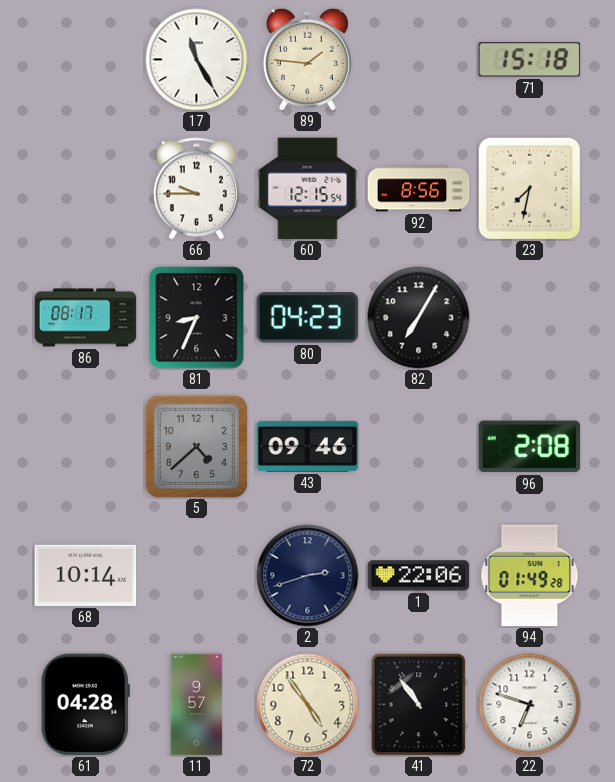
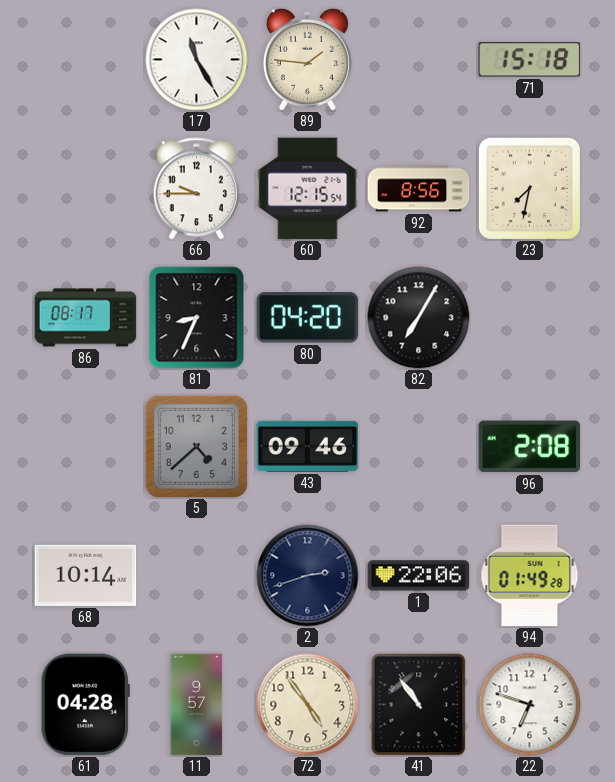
80: 04:23 -> 04:20 (308, 318)
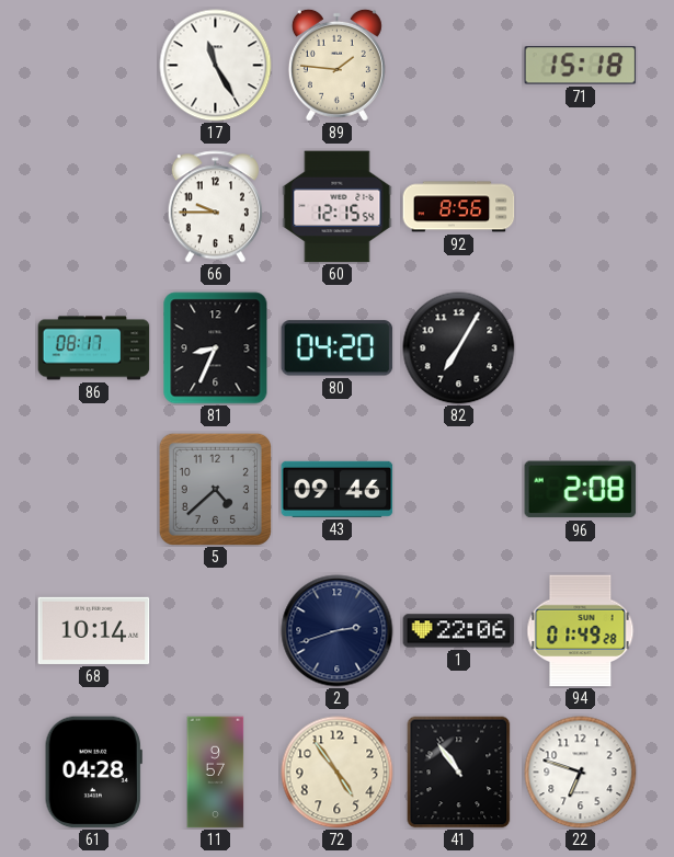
23: 7:32 -> none (529, 188)
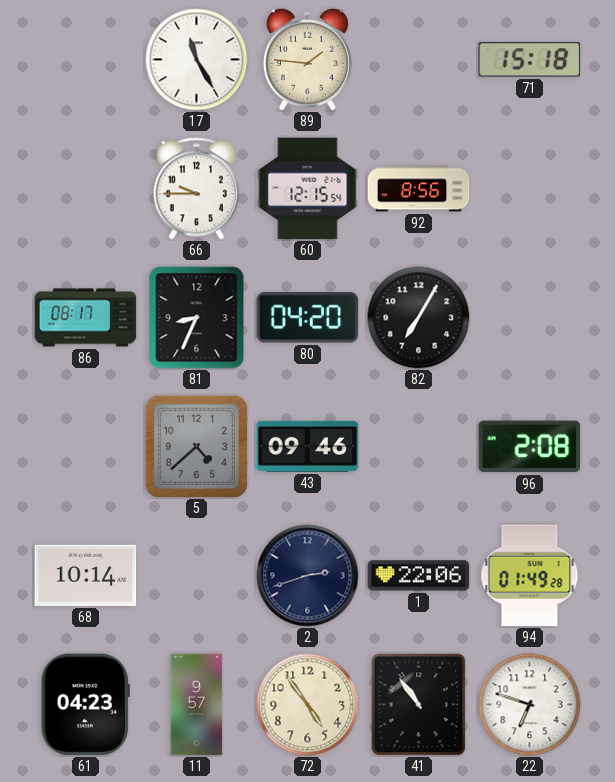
61: 04:28 -> 04:23 (85, 705)
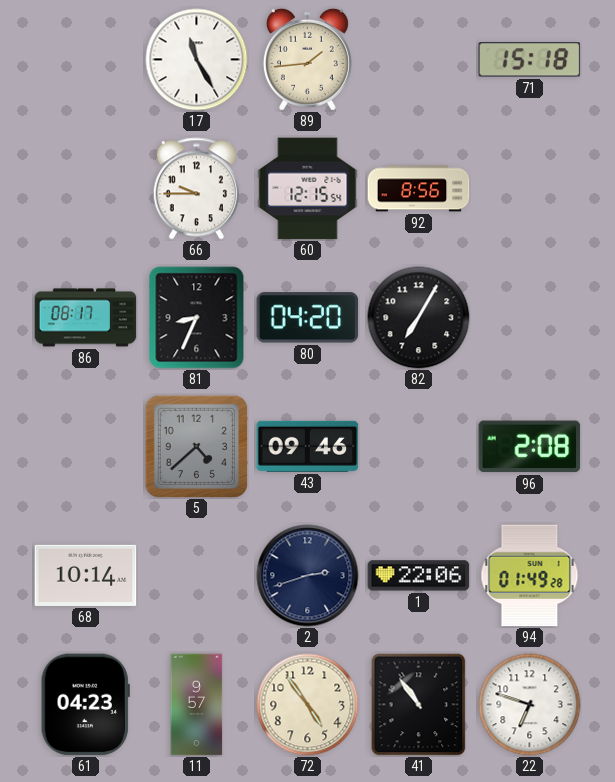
89: 1:46 -> 1:44 (307, 59)
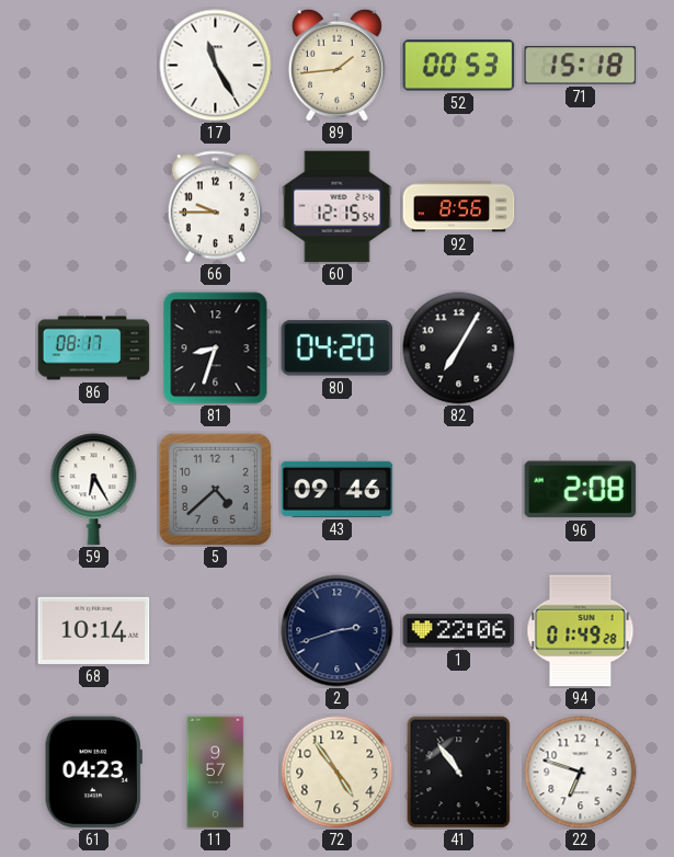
52: none -> 00:53 (459, 66)
81: 8:34 -> 8:33 (216, 348)
59: none -> 6:25 (94, 490)
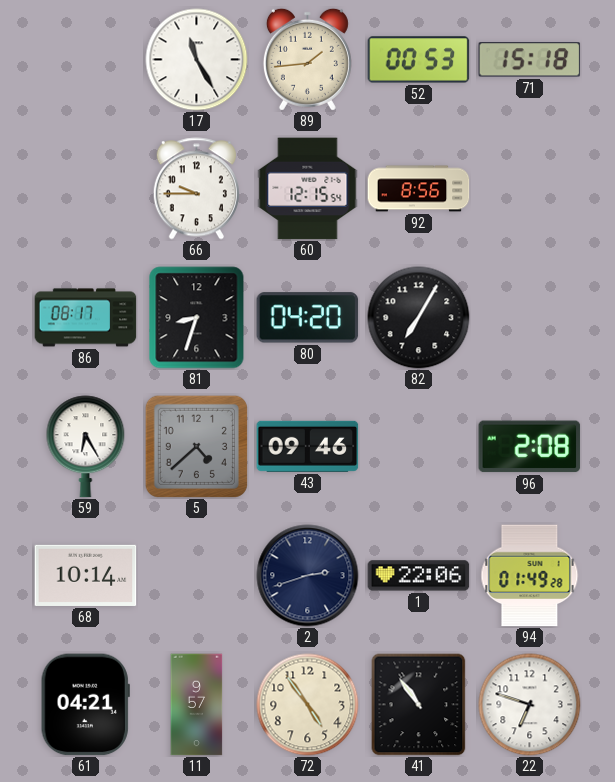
61: 04:23 -> 04:21 (85, 705)
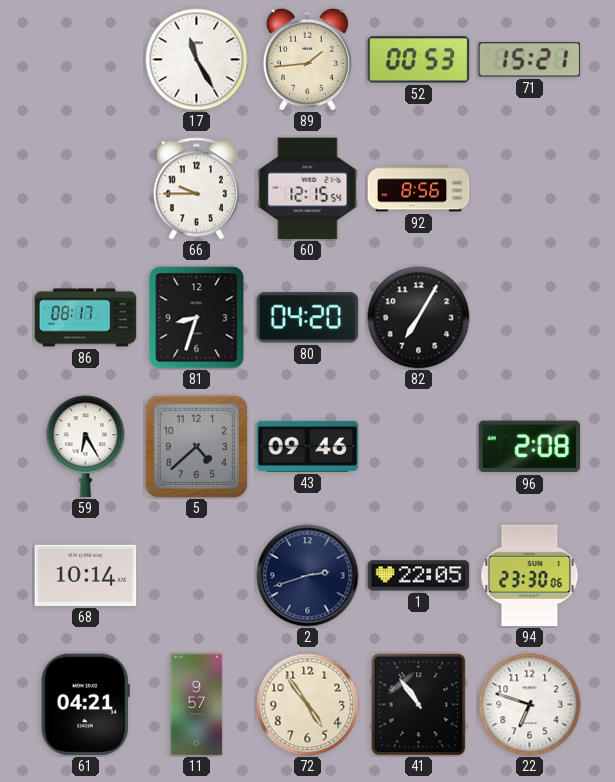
71: 15:18 -> 15:21 (530, 60)
1: 22:06 -> 22:05 (419, 576)
94: 01:49 -> 23:30 (530, 576)
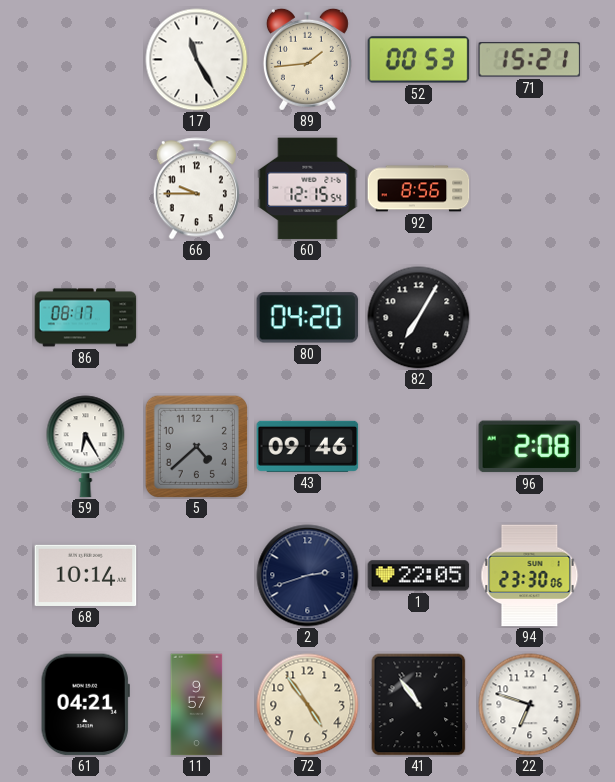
81: 8:33 -> none (197, 318)
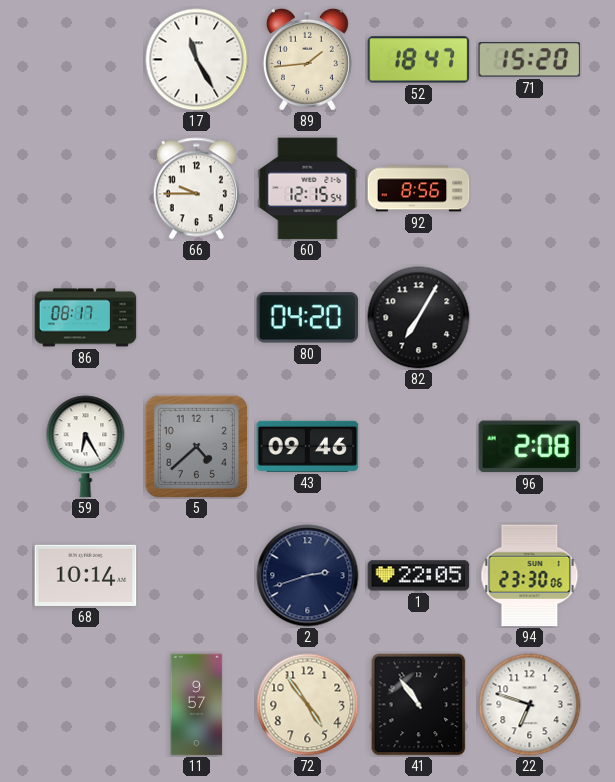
52: 00:53 -> 18:47 (419, 60)
71: 15:21 -> 15:20 (530, 60)
61: 04:21 -> none (85, 705)
